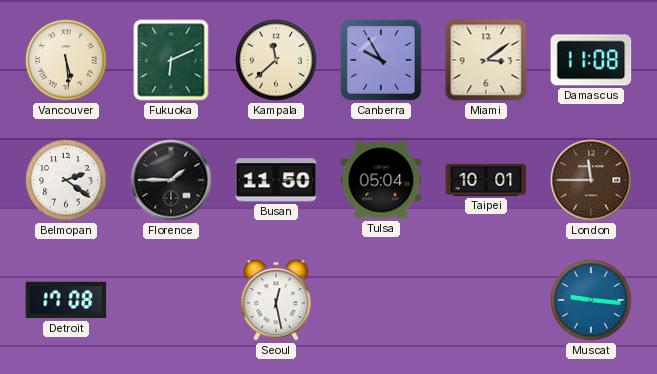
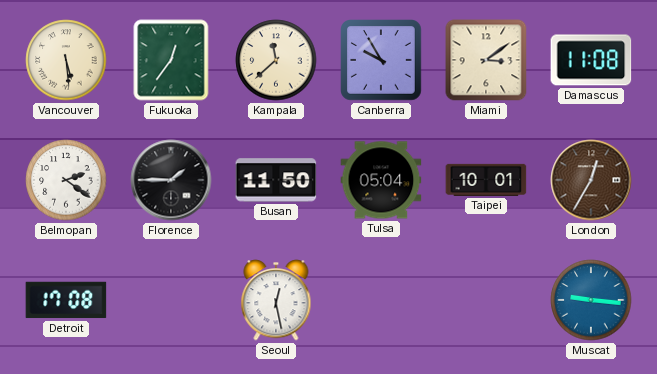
Fukuoka: 6:11 -> 12:36 (171, 60)
London: 11:45 -> 12:35 (591, 180)
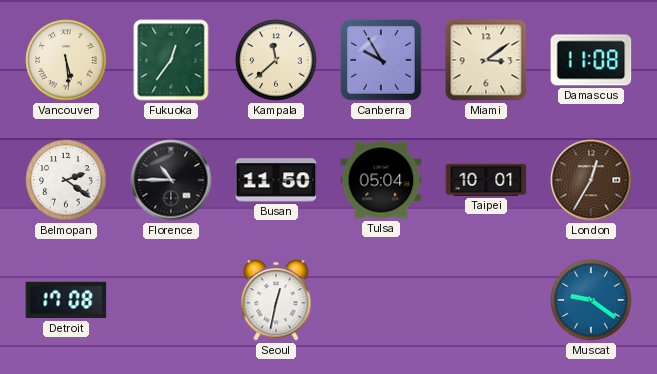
Florence: 1:45 -> 10:45 (171, 180)
Seoul: 12:28 -> 12:32 (276, 300)
Muscat: 9:16 -> 9:21 (591, 300)
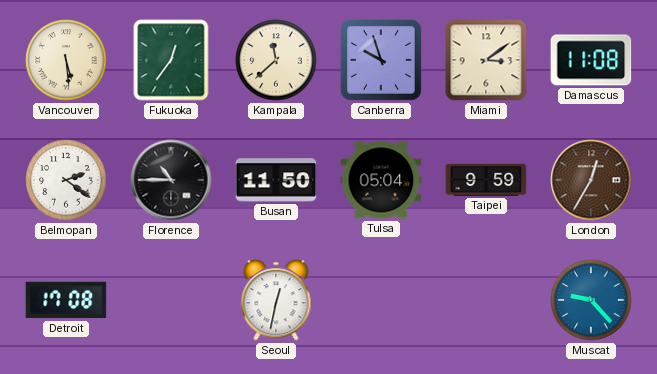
Canberra: 9:55 -> 9:57 (381, 60)
Taipei: 10:01 -> 9:59 (486, 180)
Muscat: 9:21 -> 9:23 (591, 300)
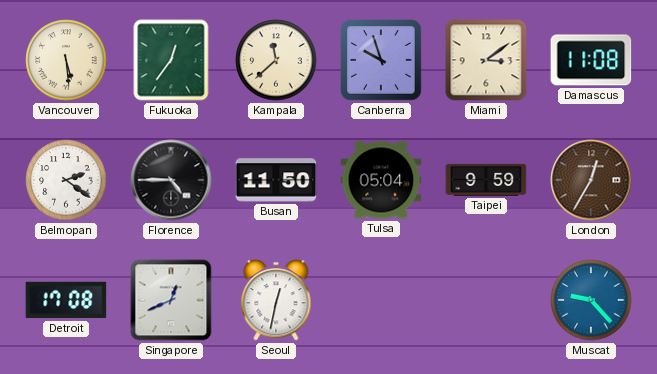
Florence: 10:45 -> 4:45 (171, 180)
Singapore: none -> 12:41 (171, 300)
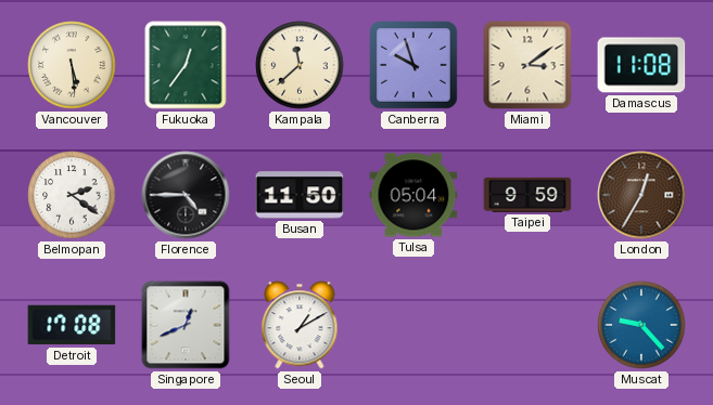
Seoul: 12:32 -> 1:10 (300, 325)
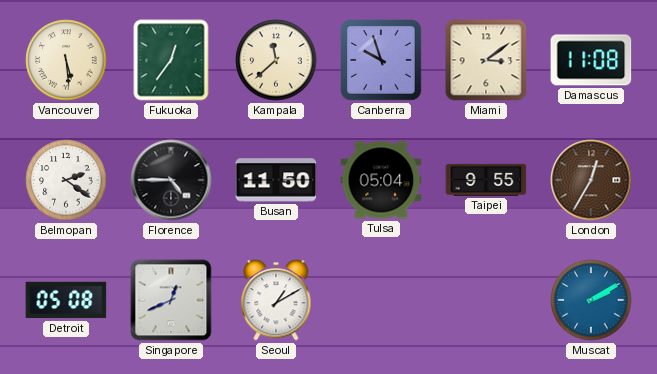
Taipei: 9:59 -> 9:55 (486, 180)
Detroit: 17:08 -> 05:08 (66, 300)
Muscat: 9:23 -> 2:10 (591, 300)
